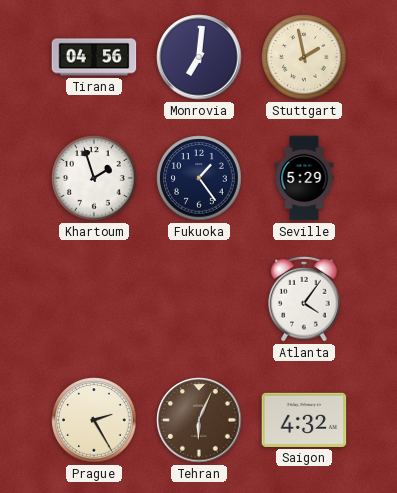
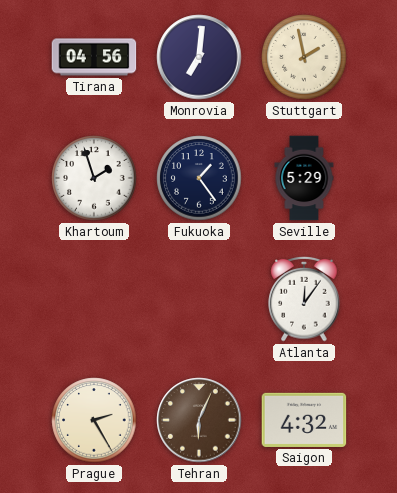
Atlanta: 4:06 -> 12:06 (304, 299)
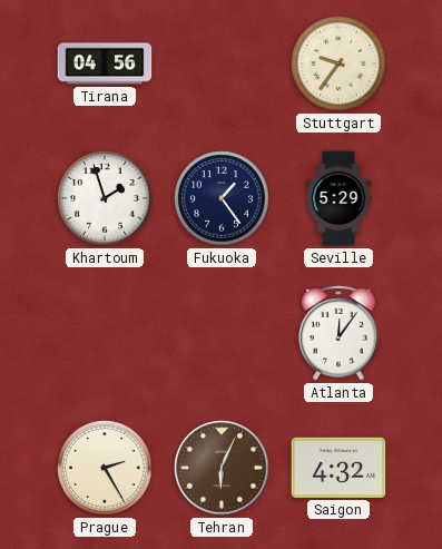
Monrovia: 7:01 -> none (199, 57)
Stuttgart: 1:58 -> 9:36 (338, 63)
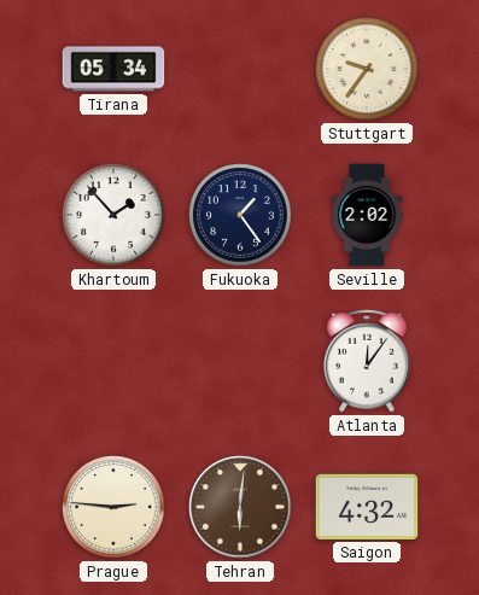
Tirana: 04:56 -> 05:34 (113, 69)
Khartoum: 1:57 -> 1:53 (113, 215)
Seville: 5:29 -> 2:02 (367, 215)
Prague: 2:25 -> 2:46 (113, 507)
Tehran: 6:04 -> 6:01 (240, 507)
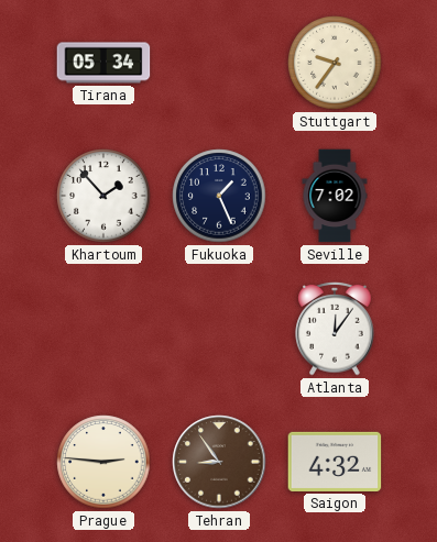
Fukuoka: 1:24 -> 1:26 (219, 196)
Seville: 2:02 -> 7:02 (335, 196)
Tehran: 6:01 -> 8:54 (219, 462)
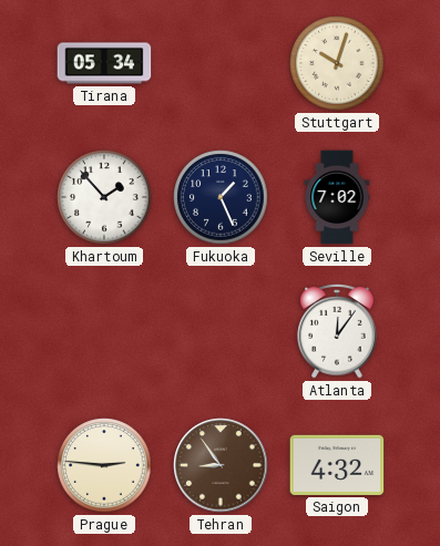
Stuttgart: 9:36 -> 10:03 (337, 63)
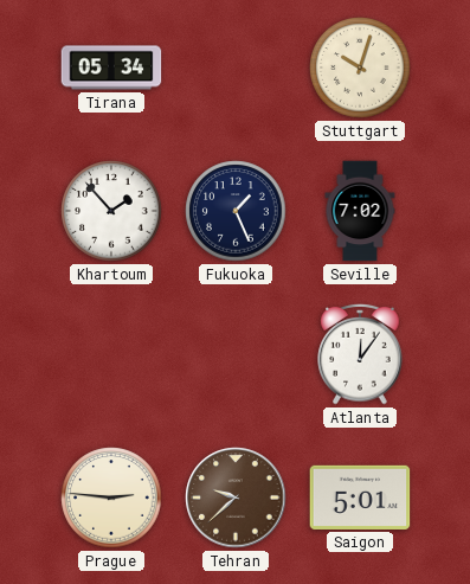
Tehran: 8:54 -> 9:38 (236, 498)
Saigon: 4:32 -> 5:01 (360, 498)
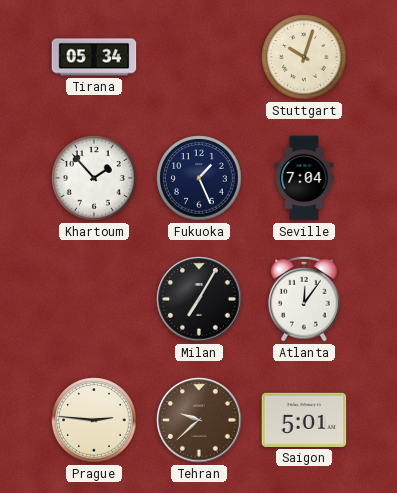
Seville: 7:02 -> 7:04 (304, 178)
Milan: none -> 7:05 (199, 299)
